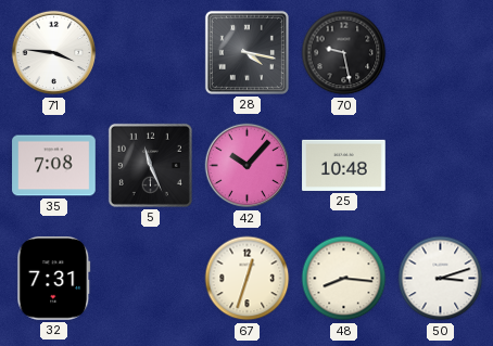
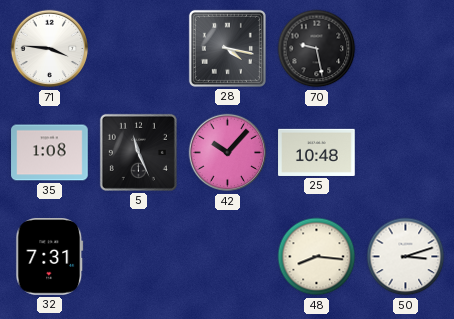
35: 7:08 -> 1:08 (50, 153)
67: 12:33 -> none (248, 279)
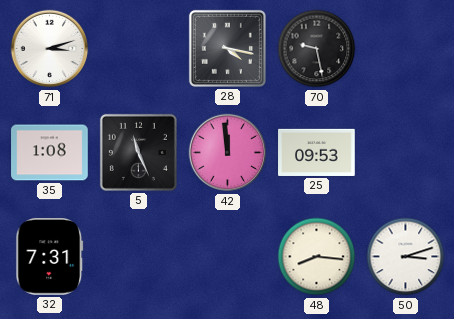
71: 3:46 -> 3:12 (50, 49)
42: 10:07 -> 11:59 (228, 153)
25: 10:48 -> 09:53 (317, 152)
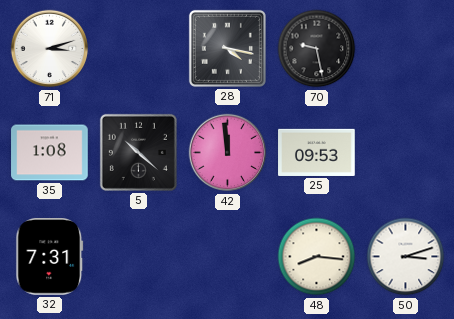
5: 11:26 -> 10:22 (138, 152)
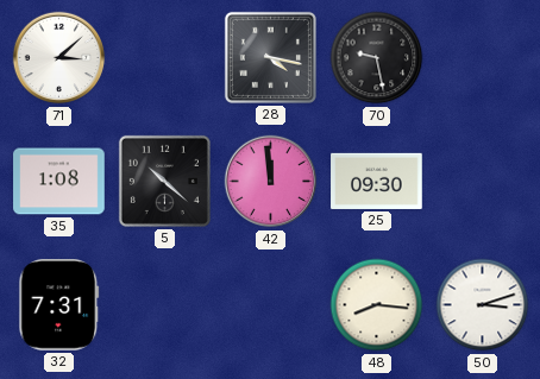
71: 3:12 -> 3:08 (59, 58)
25: 09:53 -> 09:30 (377, 181)
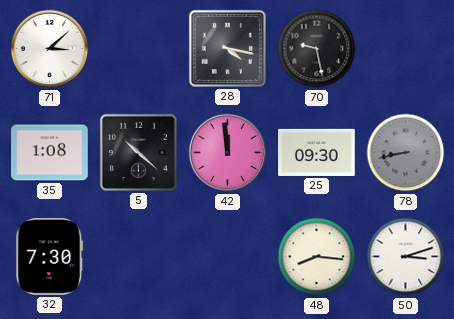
78: none -> 8:43 (406, 153)
32: 7:31 -> 7:30 (50, 257)
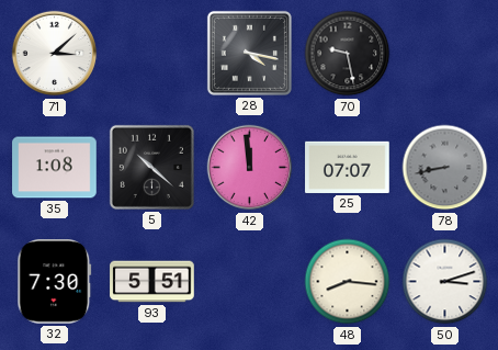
25: 09:30 -> 07:07 (348, 167)
93: none -> 5:51 (152, 282)
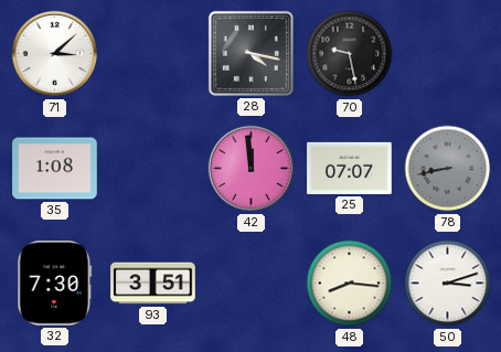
5: 10:22 -> none (151, 167)
93: 5:51 -> 3:51 (153, 284)
